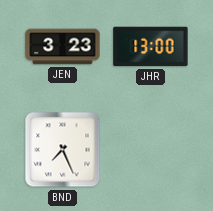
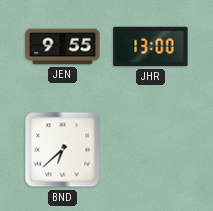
JEN: 3:23 -> 9:55 (63, 47)
BND: 7:26 -> 6:38 (63, 150)
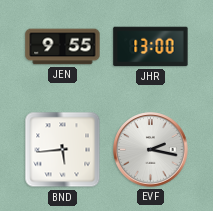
BND: 6:38 -> 5:44 (63, 150)
EVF: none -> 2:17 (151, 150)
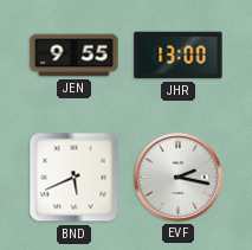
BND: 5:44 -> 5:41 (75, 178)
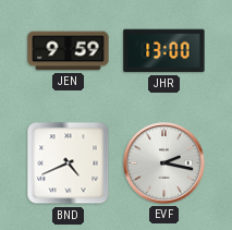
JEN: 9:55 -> 9:59 (69, 51)
BND: 5:41 -> 4:41 (69, 164)
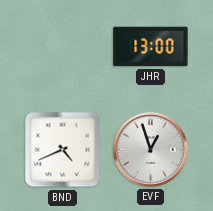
JEN: 9:59 -> none (69, 51)
EVF: 2:17 -> 12:57 (151, 150)
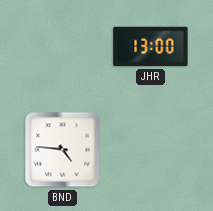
BND: 4:41 -> 4:46 (63, 150)
EVF: 12:57 -> none (151, 150)
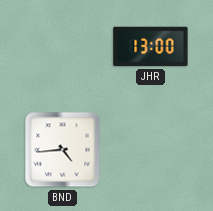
BND: 4:46 -> 4:44 (63, 150)
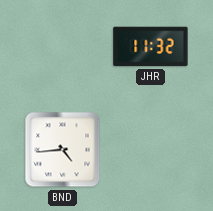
JHR: 13:00 -> 11:32 (151, 47)
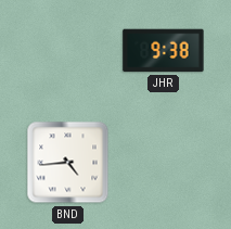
JHR: 11:32 -> 9:38 (164, 51)
